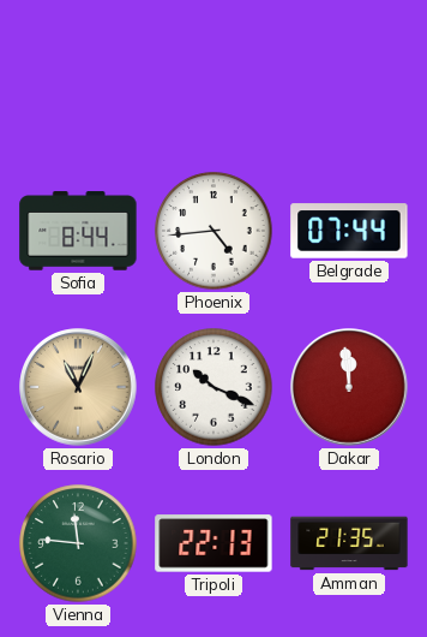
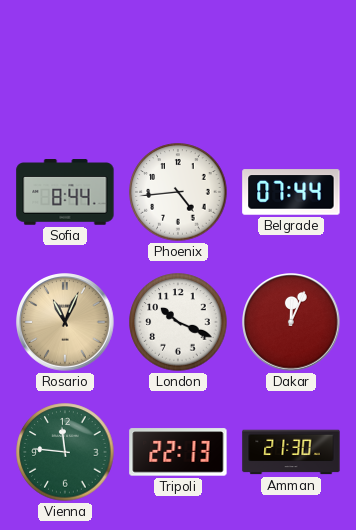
Dakar: 11:59 -> 12:04 (291, 322)
Amman: 21:35 -> 21:30 (291, 452)
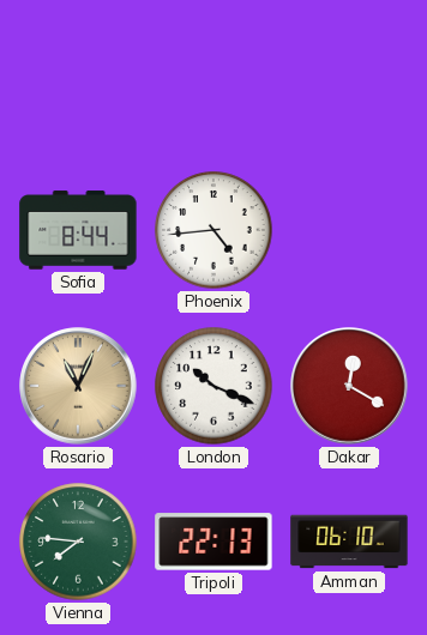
Belgrade: 07:44 -> none (291, 192)
Dakar: 12:04 -> 12:20 (349, 386)
Vienna: 11:46 -> 7:46 (78, 542)
Amman: 21:30 -> 06:10 (349, 542)
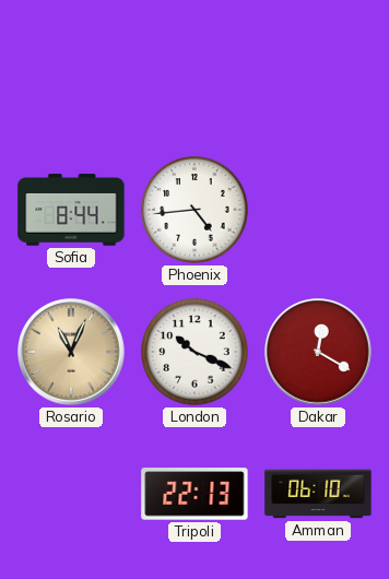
Vienna: 7:46 -> none (78, 542)
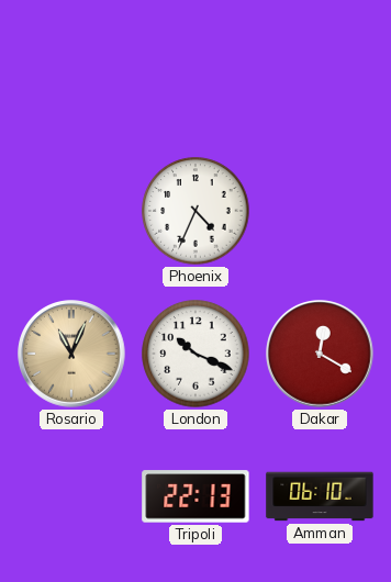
Sofia: 8:44 -> none (71, 210)
Phoenix: 4:44 -> 4:34 (195, 211)
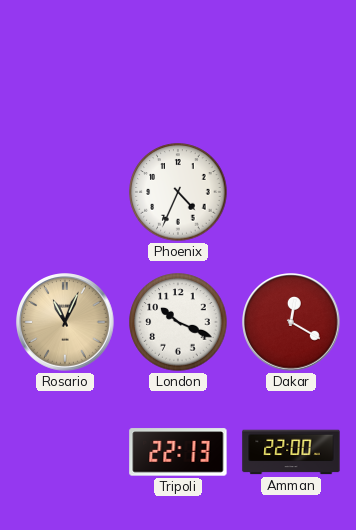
Amman: 06:10 -> 22:00 (291, 452)
